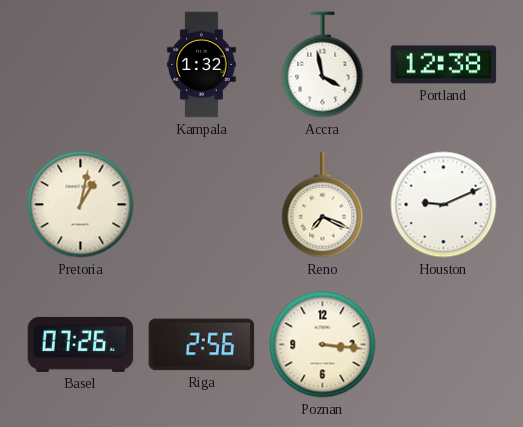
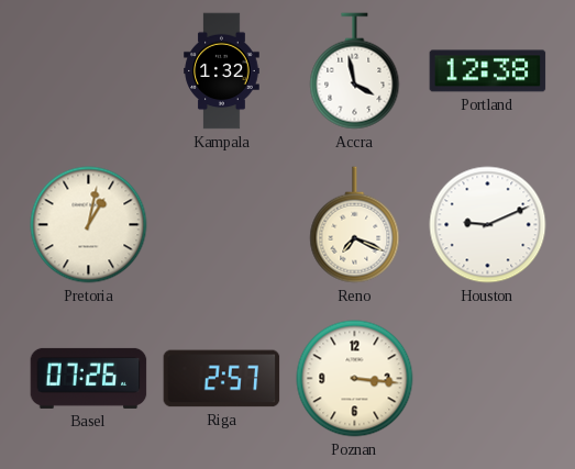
Riga: 2:56 -> 2:57 (222, 379)
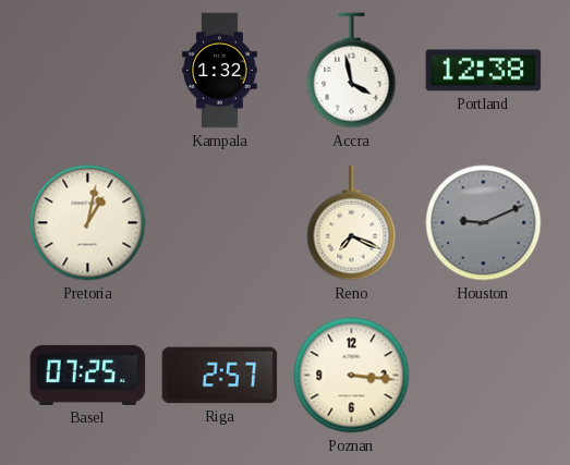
Houston dial: white -> grey (484, 223)
Basel: 07:26 -> 07:25 (88, 375)
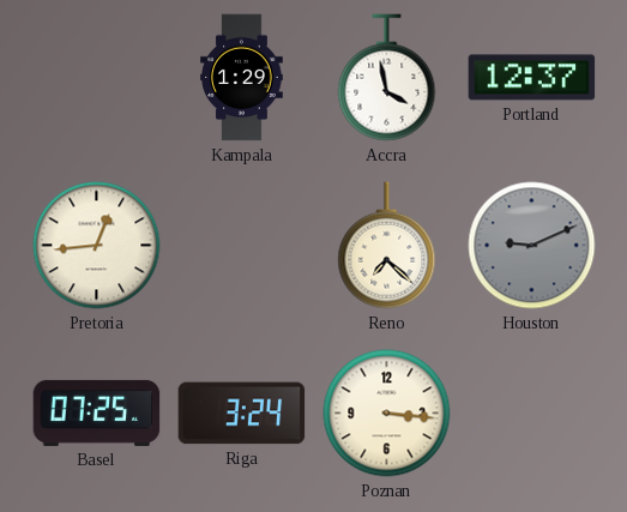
Kampala: 1:32 -> 1:29 (242, 78)
Portland: 12:38 -> 12:37 (532, 78)
Pretoria: 1:02 -> 12:44 (97, 246)
Reno: 7:19 -> 7:22 (387, 246)
Riga: 2:57 -> 3:24 (242, 414)
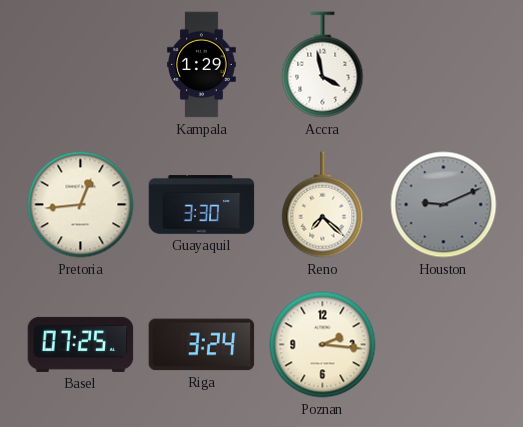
Portland: 12:37 -> none (532, 78)
Guayaquil: none -> 3:30 (202, 205)
Poznan: 3:16 -> 2:16 (323, 345)
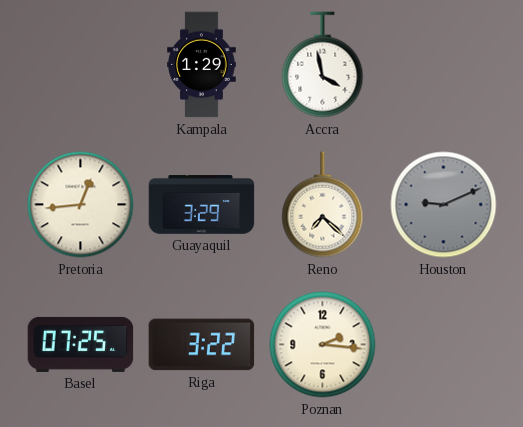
Guayaquil: 3:30 -> 3:29 (202, 205)
Riga: 3:24 -> 3:22 (202, 345)
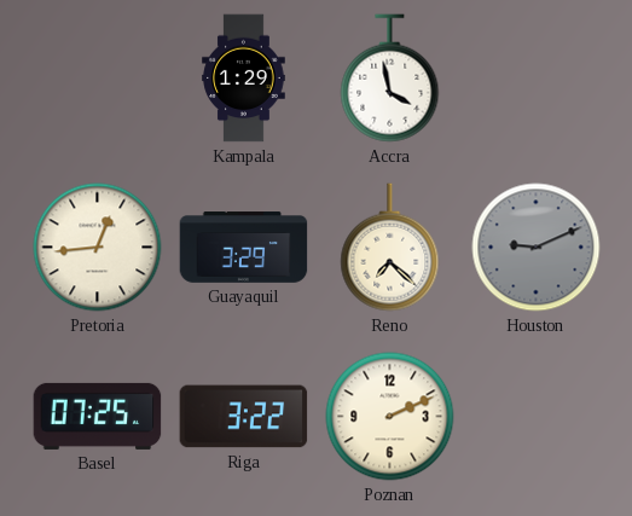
Poznan: 2:16 -> 2:11 (390, 417)
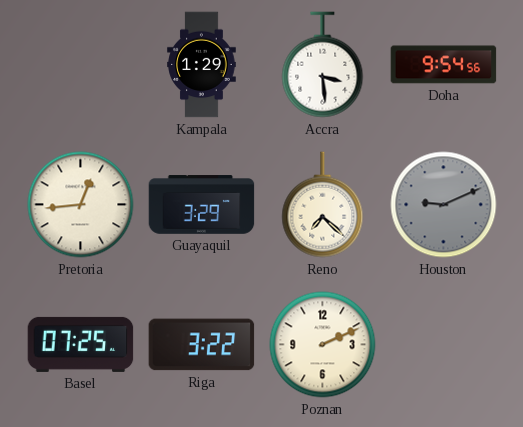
Accra: 3:58 -> 3:29 (323, 65)
Doha: none -> 9:54 (444, 65)
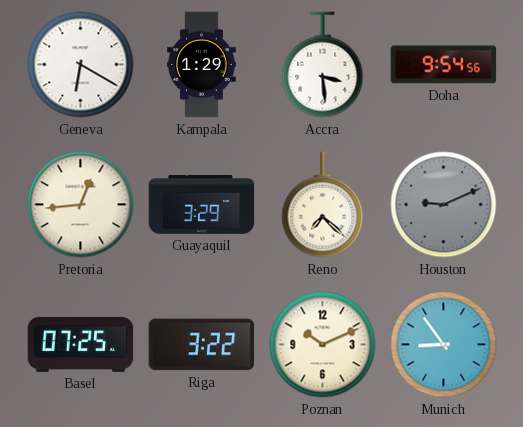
Geneva: none -> 6:20 (81, 65)
Poznan: 2:11 -> 10:11 (323, 345)
Munich: none -> 8:54 (444, 345)
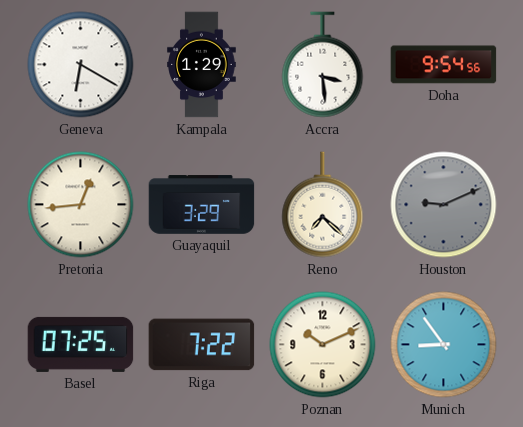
Riga: 3:22 -> 7:22 (202, 345)
